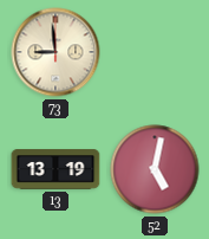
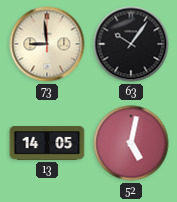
63: none -> 10:06 (131, 44)
13: 13:19 -> 14:05 (47, 143)
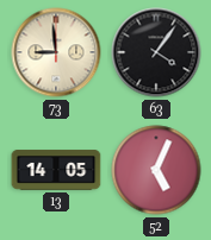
63: 10:06 -> 4:06 (156, 52)
52: 5:02 -> 5:04 (156, 170)
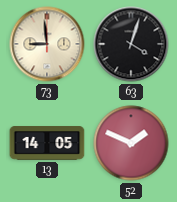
63: 4:06 -> 4:03 (131, 44)
52: 5:04 -> 1:49 (131, 143)
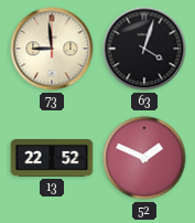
13: 14:05 -> 22:52 (52, 158)
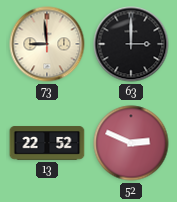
63: 4:03 -> 3:00 (131, 44)
52: 1:49 -> 2:49 (131, 143)
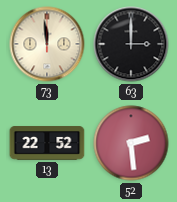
73: 8:59 -> 11:59 (47, 44)
52: 2:49 -> 2:29 (131, 143)
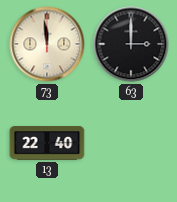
13: 22:52 -> 22:40 (47, 143)
52: 2:29 -> none (131, 143)
